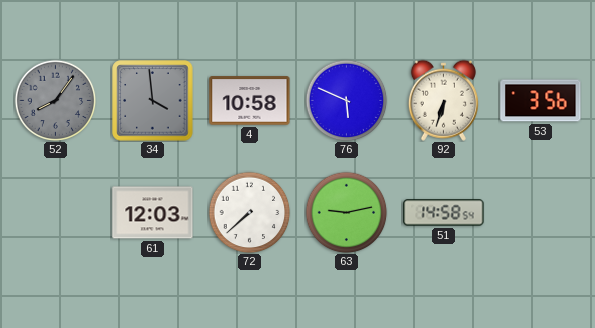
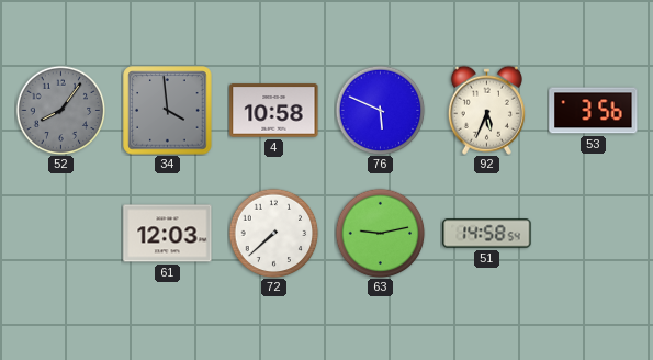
92: 6:33 -> 5:34 (486, 110)
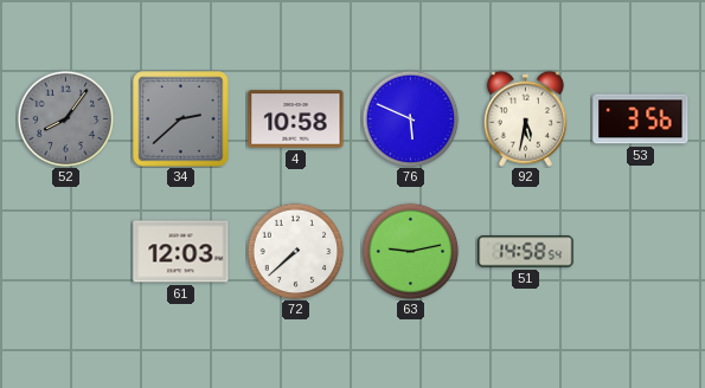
34: 3:59 -> 2:38 (181, 119)
92: 5:34 -> 5:32 (525, 118)
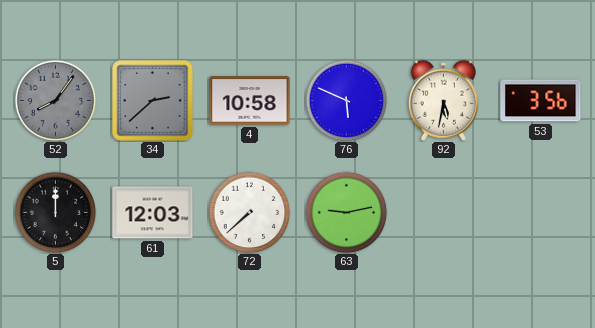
5: none -> 12:00 (55, 212)
51: 14:58 -> none (526, 252)
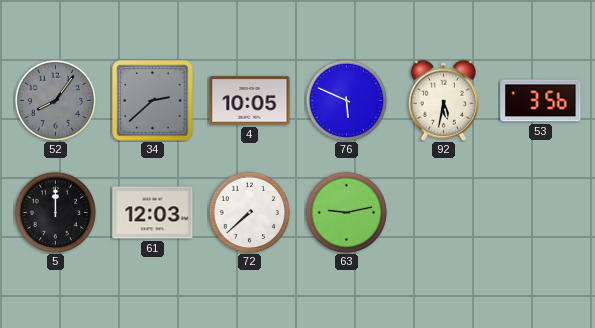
4: 10:58 -> 10:05 (250, 101)
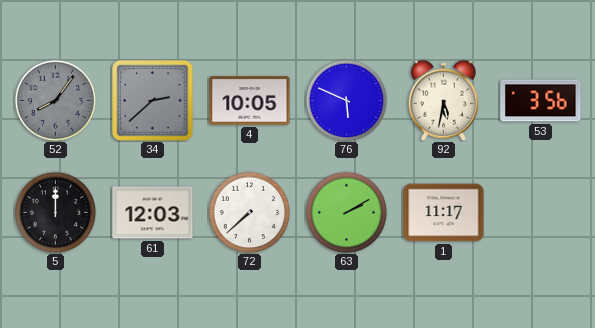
63: 9:13 -> 2:10 (346, 212)
1: none -> 11:17 (444, 213)
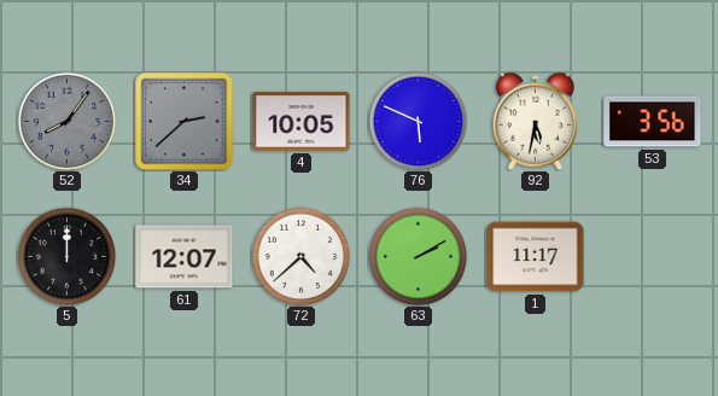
61: 12:03 -> 12:07 (185, 257)
72: 7:38 -> 4:38 (300, 256)
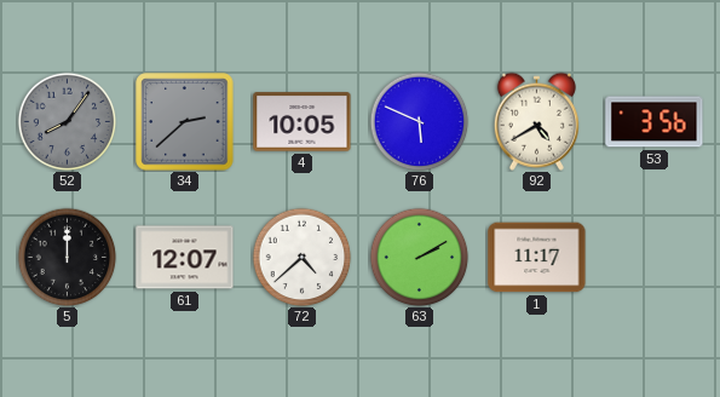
92: 5:32 -> 4:40 (536, 121)
